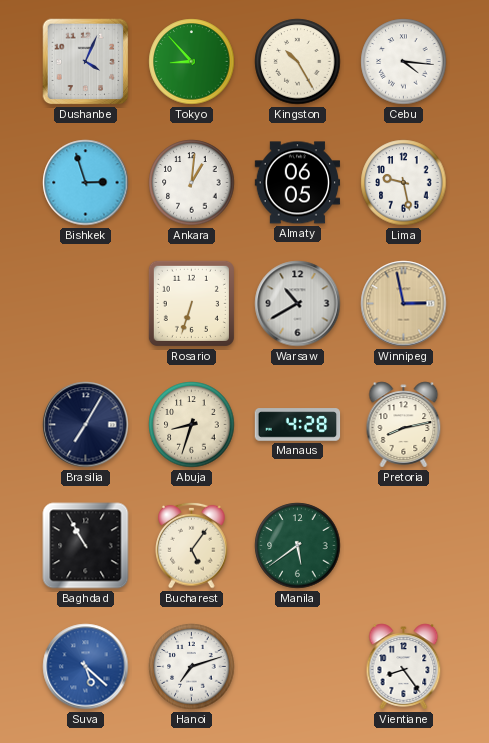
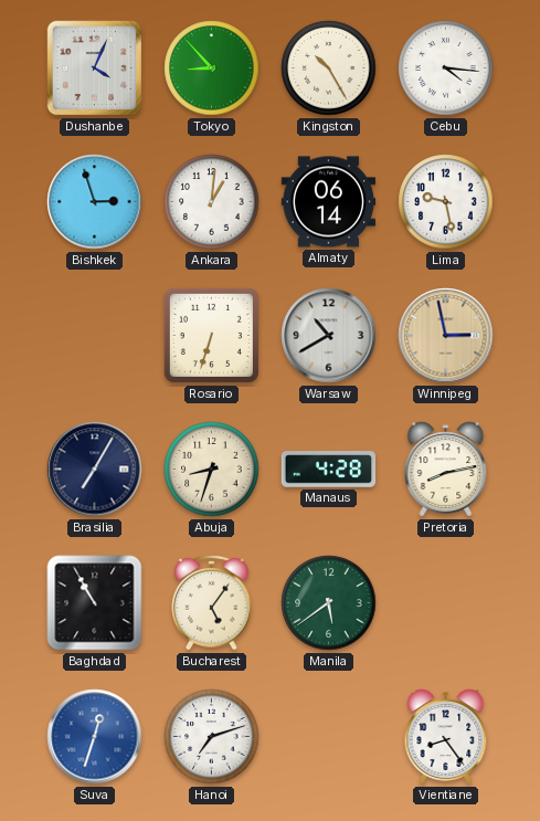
Almaty: 06:05 -> 06:14 (329, 202)
Suva: 5:22 -> 12:33 (95, 737)
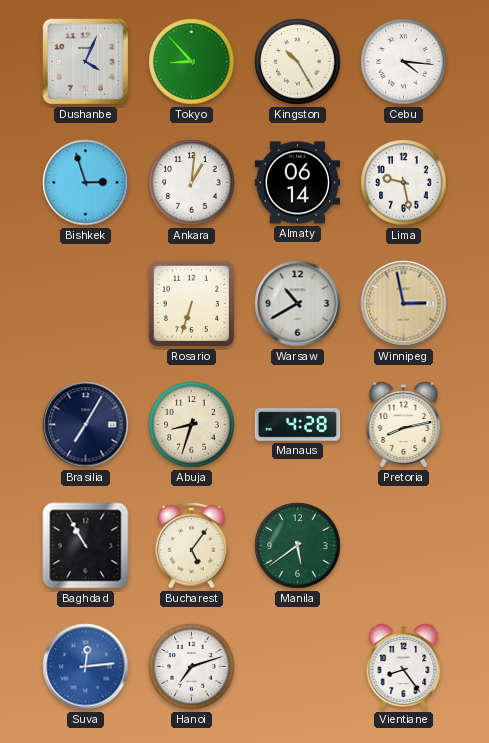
Suva: 12:33 -> 12:14 (86, 667)
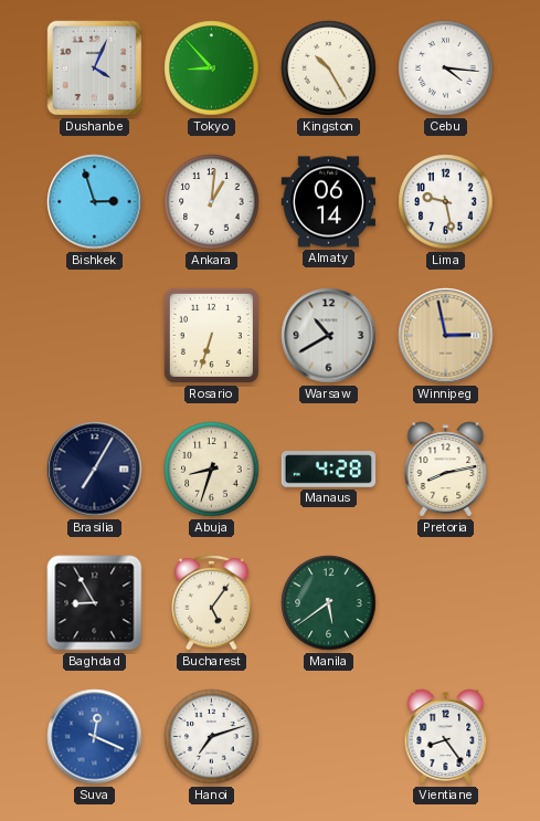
Baghdad: 10:55 -> 8:55 (95, 603)
Suva: 12:14 -> 12:19 (95, 737)
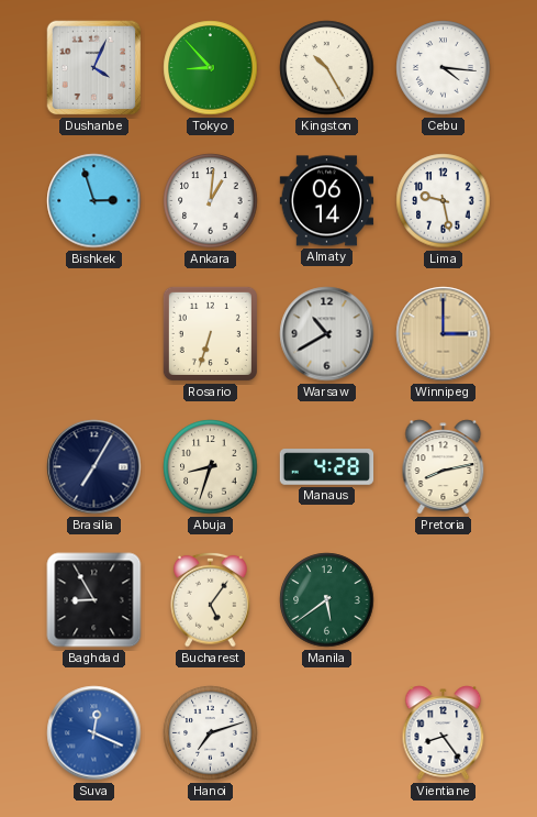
Winnipeg: 2:58 -> 3:00 (444, 334)
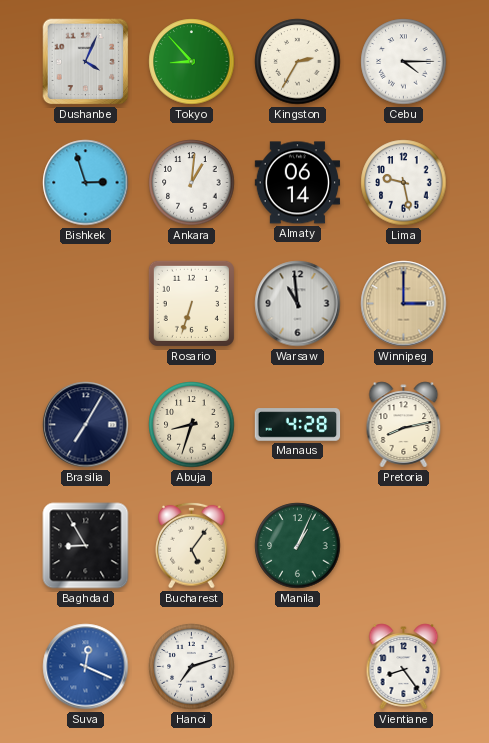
Kingston: 10:25 -> 2:35 (298, 62)
Cebu: 4:16 -> 4:15 (404, 62)
Warsaw: 10:40 -> 10:59 (298, 304)
Manila: 5:39 -> 1:04 (298, 546)
